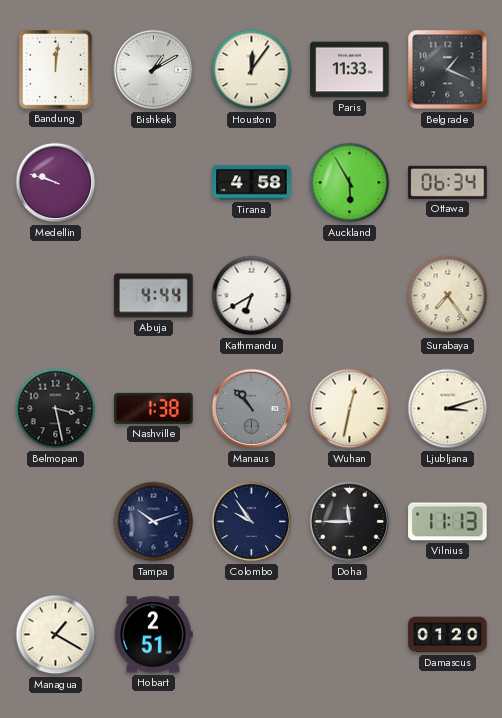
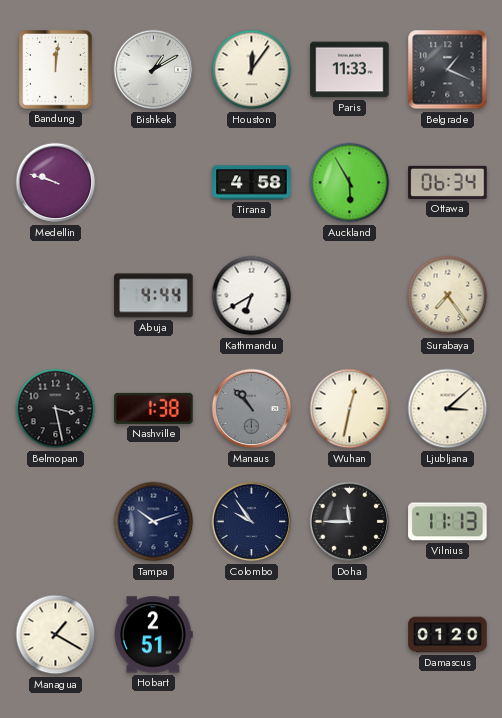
Ljubljana: 3:12 -> 3:08 (448, 409)
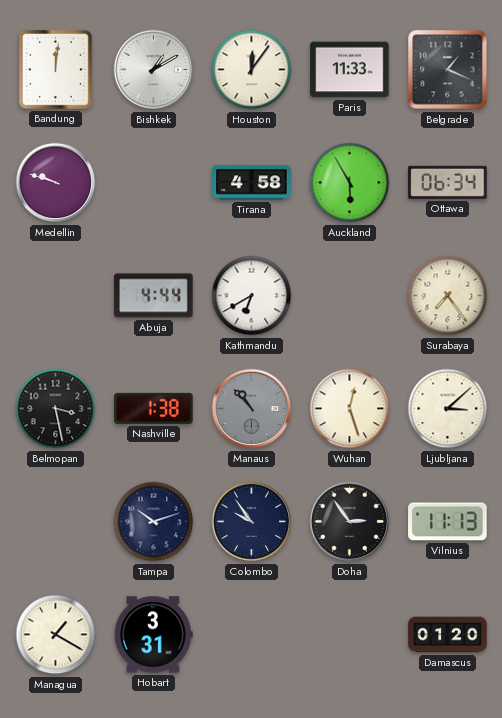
Wuhan: 12:32 -> 12:27 (350, 409)
Doha: 11:45 -> 2:54 (350, 522)
Hobart: 2:51 -> 3:31 (154, 635)
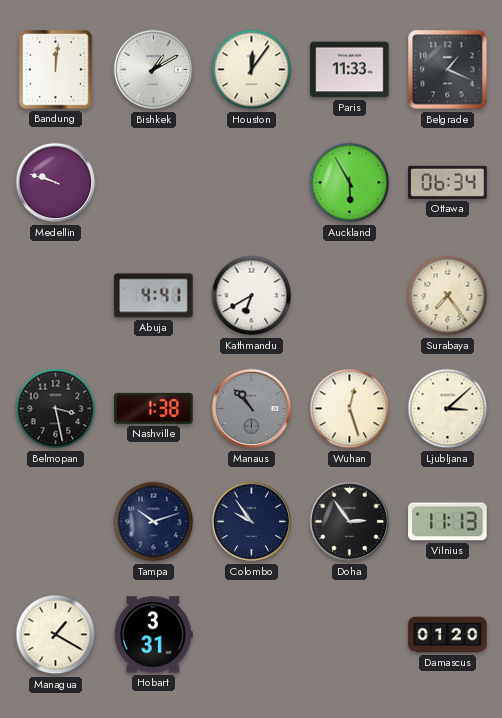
Tirana: 4:58 -> none (252, 183)
Abuja: 4:44 -> 4:41 (154, 296)
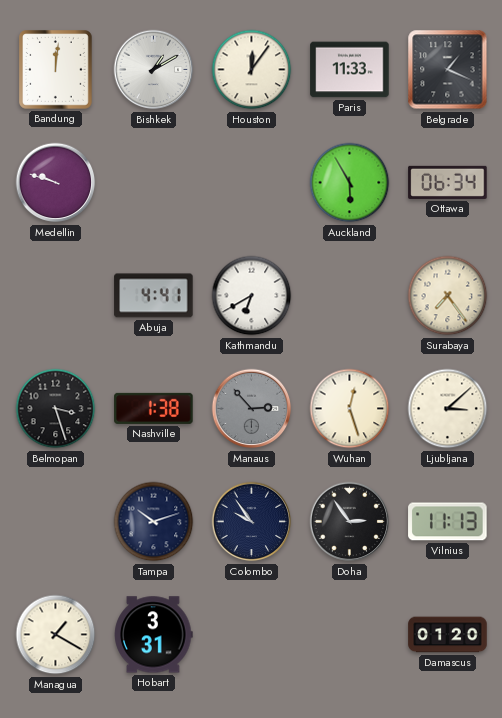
Belmopan: 3:28 -> 3:27 (56, 409)
Manaus: 10:53 -> 2:53 (252, 409)
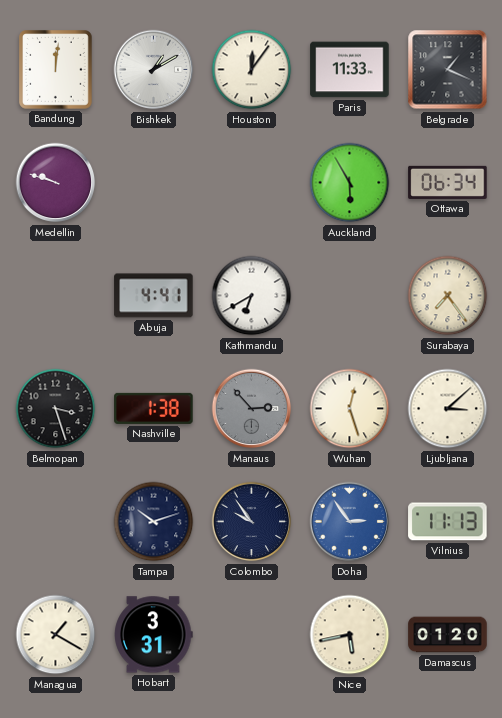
Doha dial: black -> blue (350, 522)
Nice: none -> 5:43 (350, 635)
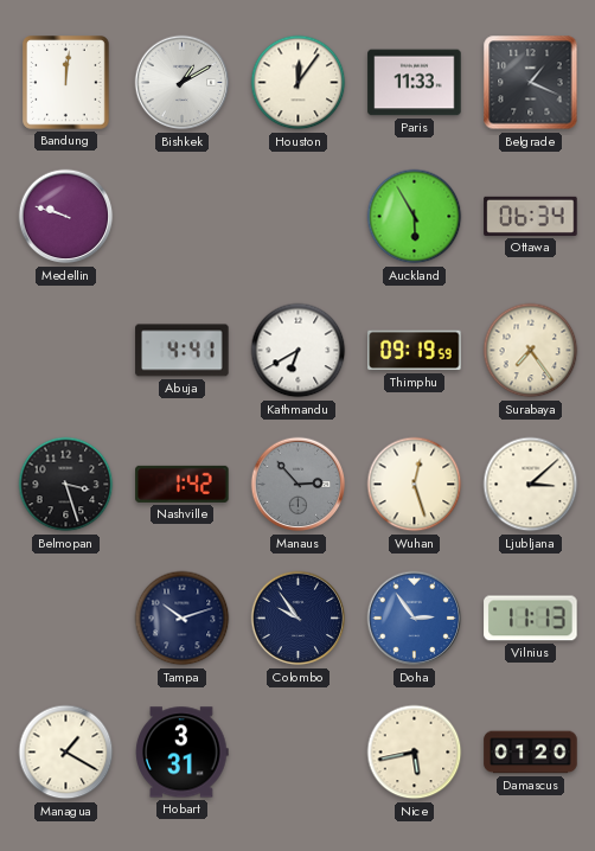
Thimphu: none -> 09:19 (415, 351)
Nashville: 1:38 -> 1:42 (183, 484)
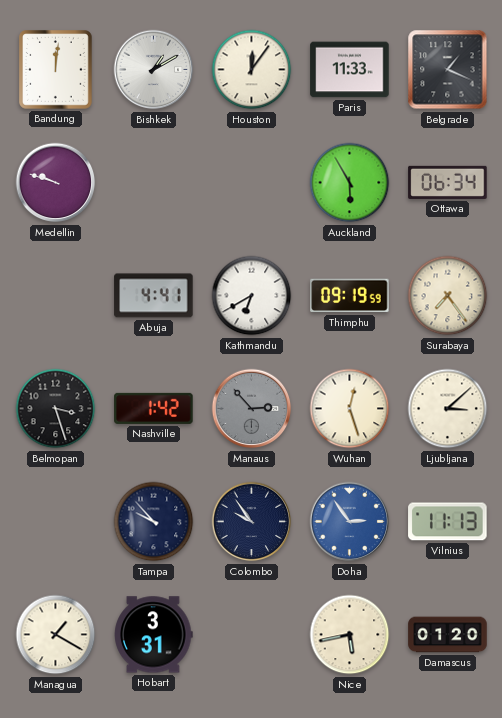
Tampa: 10:12 -> 9:53 (154, 522)
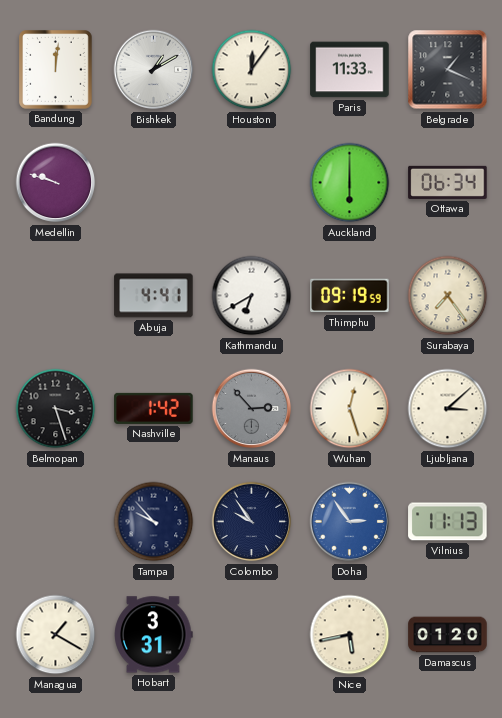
Auckland: 5:55 -> 6:00 (350, 183)
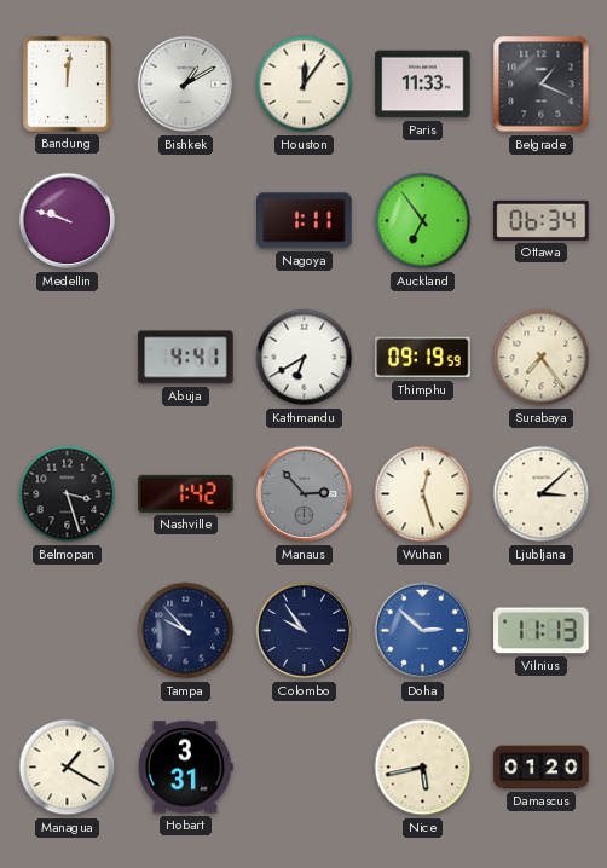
Nagoya: none -> 1:11 (305, 221)
Auckland: 6:00 -> 6:54 (423, 221)
Doha: 2:54 -> 2:52 (423, 631)
